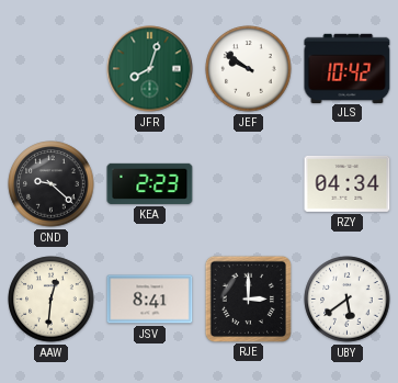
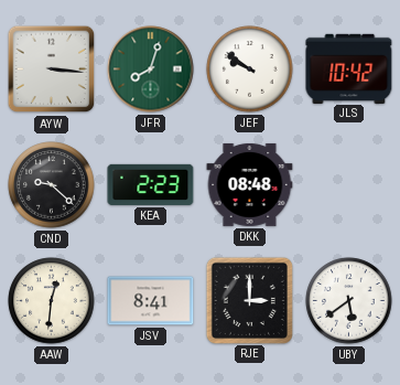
AYW: none -> 3:16 (52, 69)
DKK: none -> 08:48 (250, 184)
RZY: 04:34 -> none (348, 183)
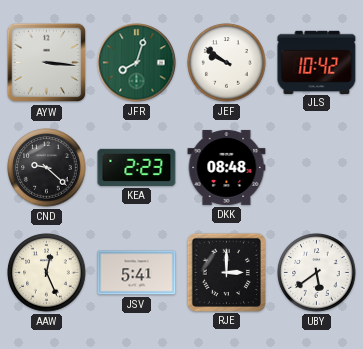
AAW: 12:31 -> 12:26 (47, 273)
JSV: 8:41 -> 5:41 (137, 273)
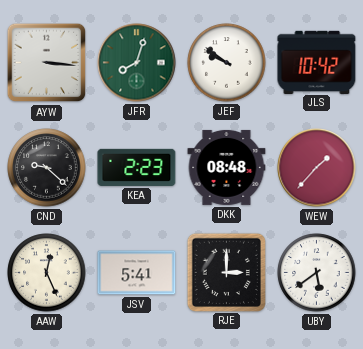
WEW: none -> 1:37 (317, 168)
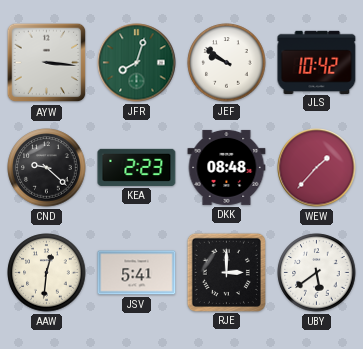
AAW: 12:26 -> 12:31 (47, 273)
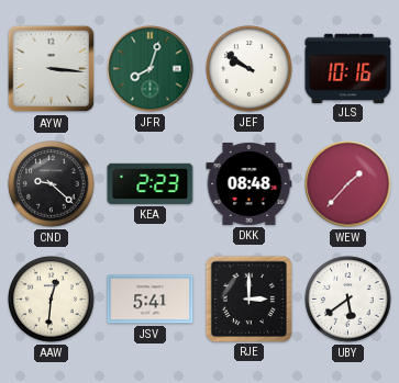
JLS: 10:42 -> 10:16 (348, 68)
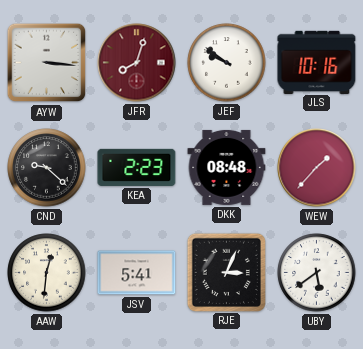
JFR dial: green -> burgundy (137, 63)
RJE: 3:00 -> 3:04 (226, 272)
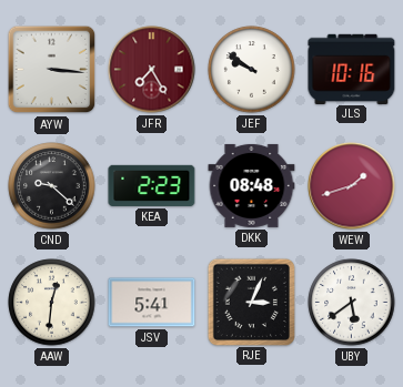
JFR: 8:03 -> 7:25 (152, 70)
WEW: 1:37 -> 1:42 (352, 186)
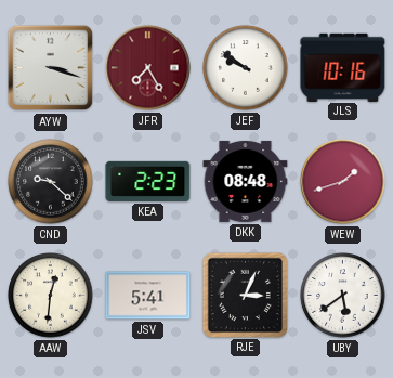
AYW: 3:16 -> 3:18 (51, 68)
